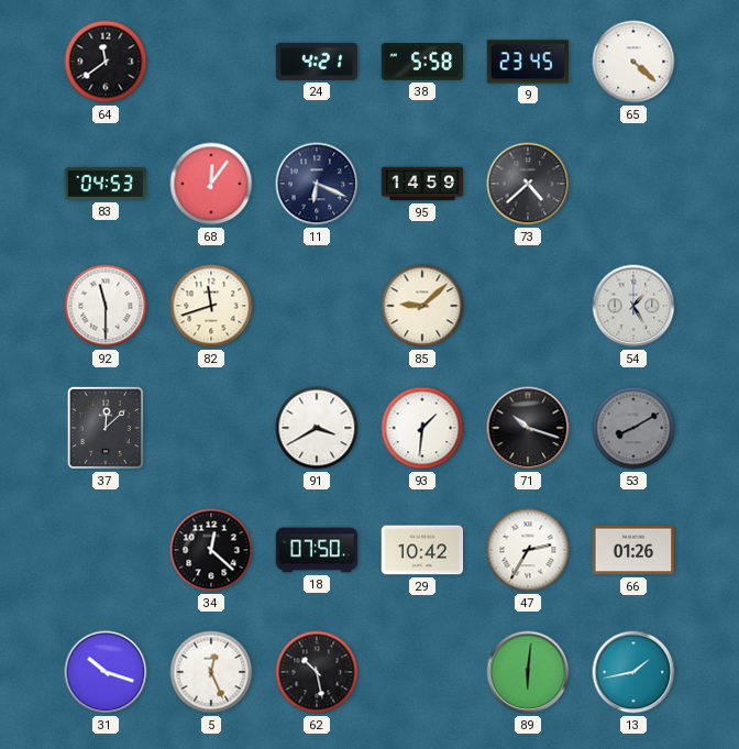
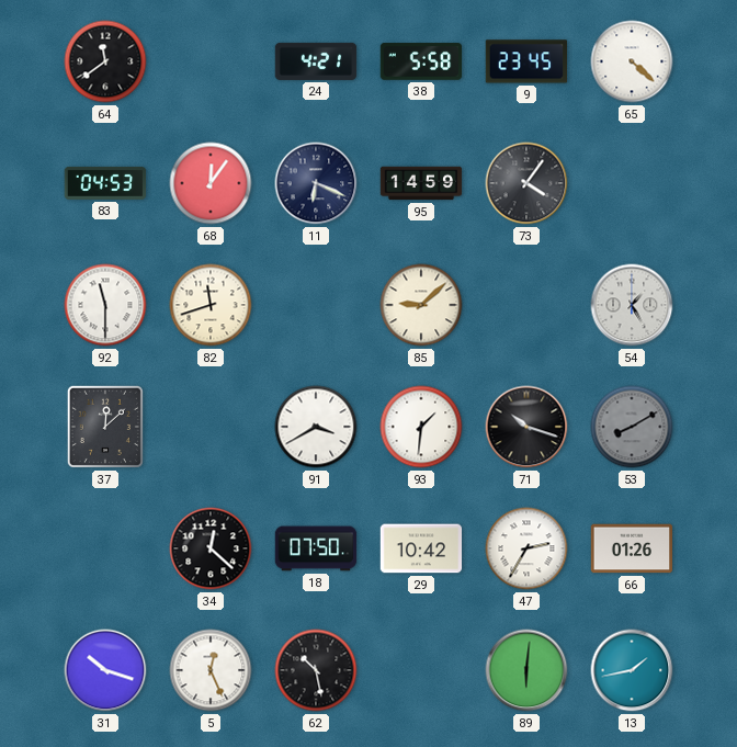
73: 4:38 -> 4:06 (526, 183)
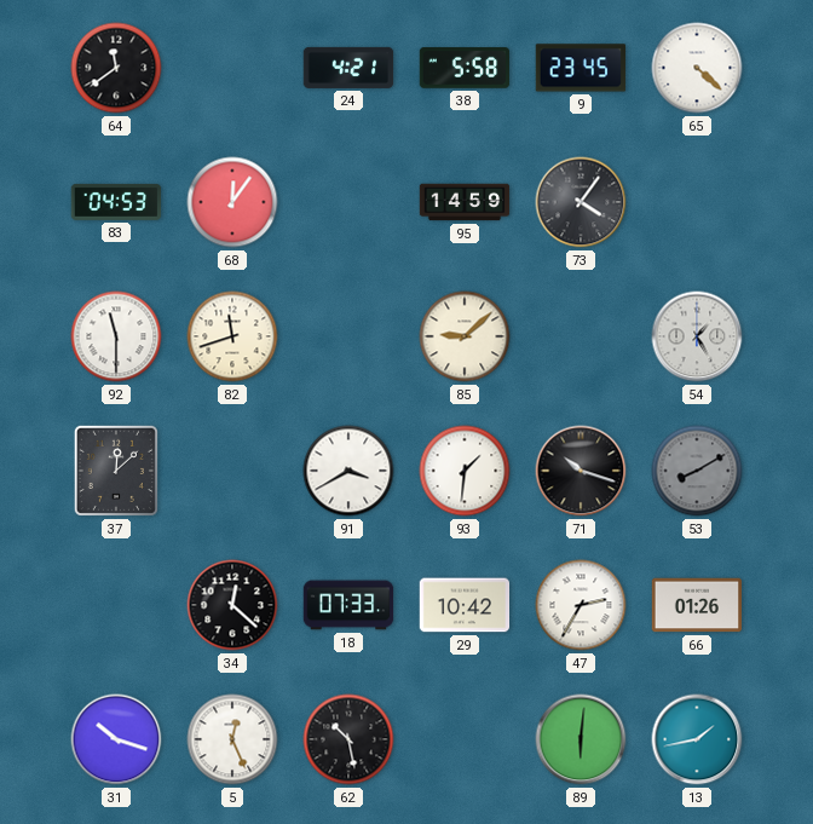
11: 6:19 -> none (316, 183)
18: 07:50 -> 07:33 (348, 605)
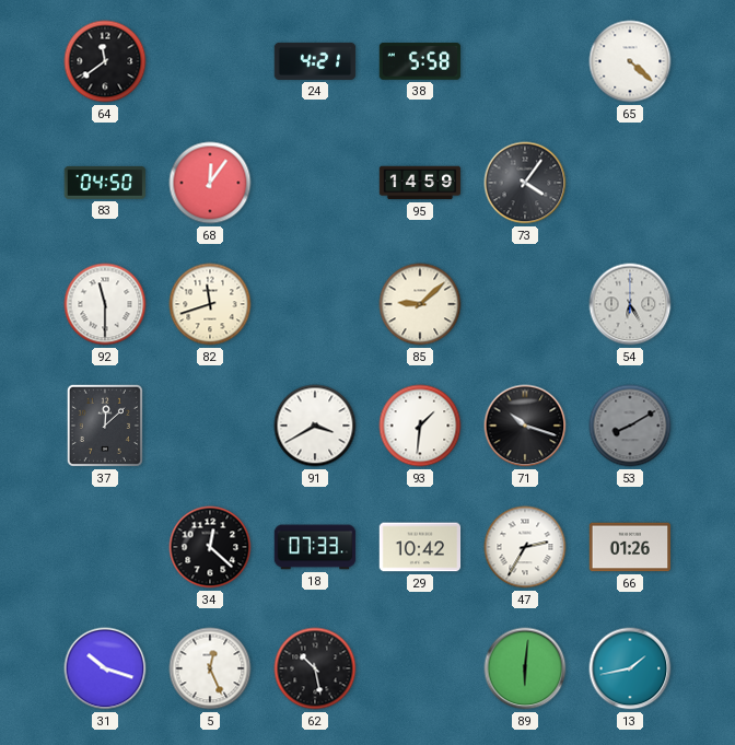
9: 23:45 -> none (581, 68)
83: 04:53 -> 04:50 (105, 183)
54: 1:25 -> 6:25 (630, 304)
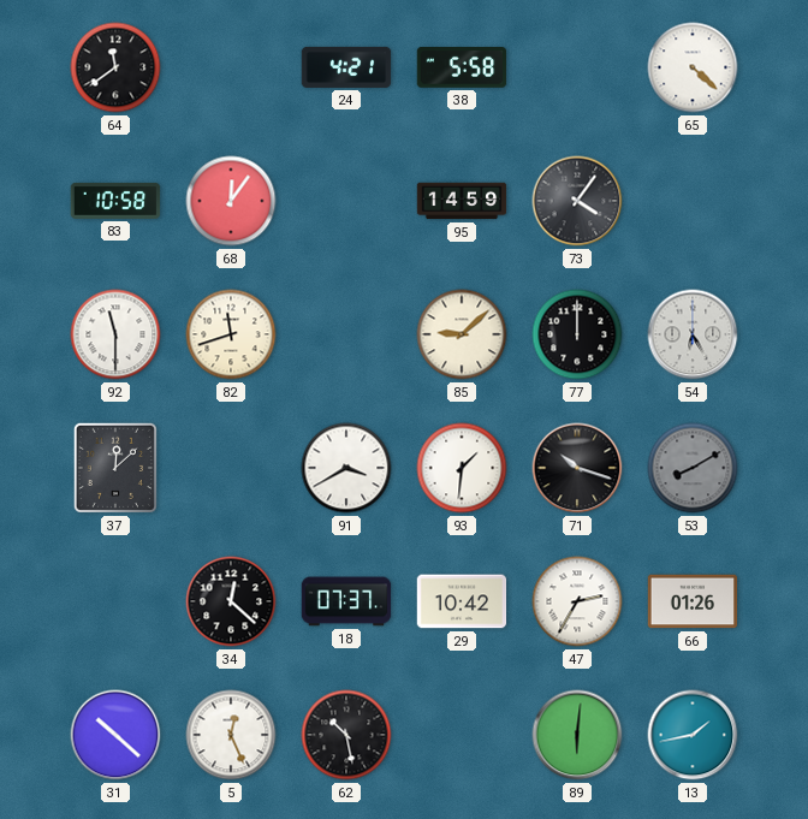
83: 04:50 -> 10:58 (115, 201)
77: none -> 12:00 (577, 334)
18: 07:33 -> 07:37 (346, 601)
31: 10:18 -> 10:22 (115, 735)
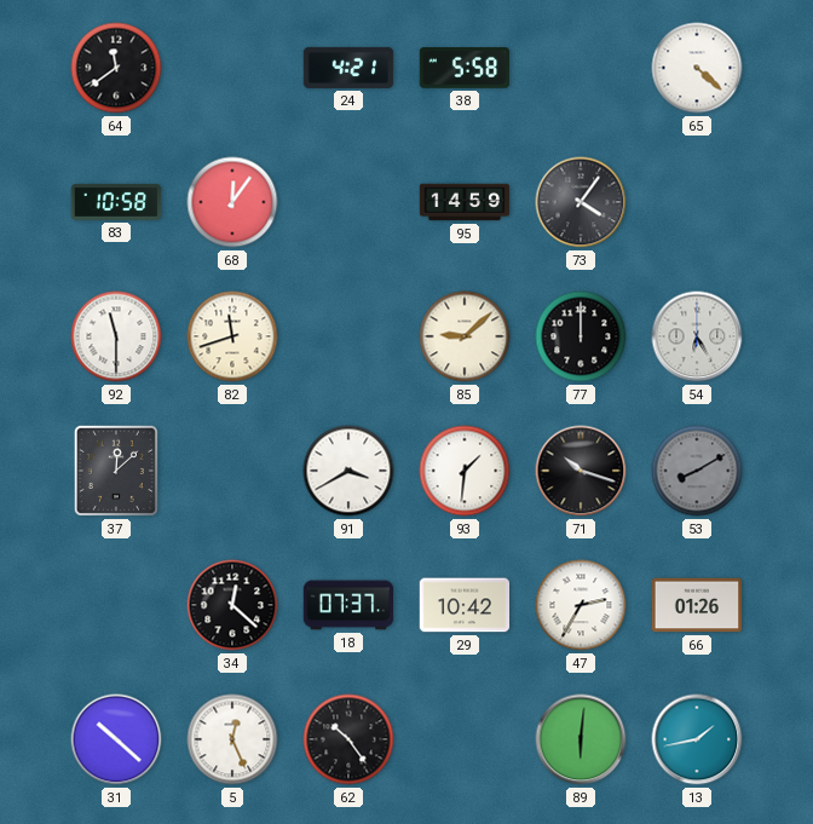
62: 10:28 -> 10:24 (348, 739)
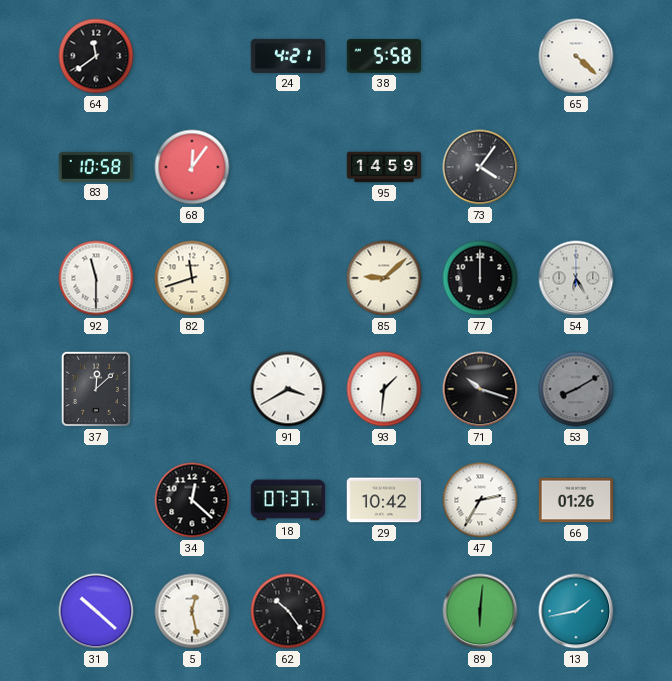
5: 12:26 -> 12:28 (192, 611)
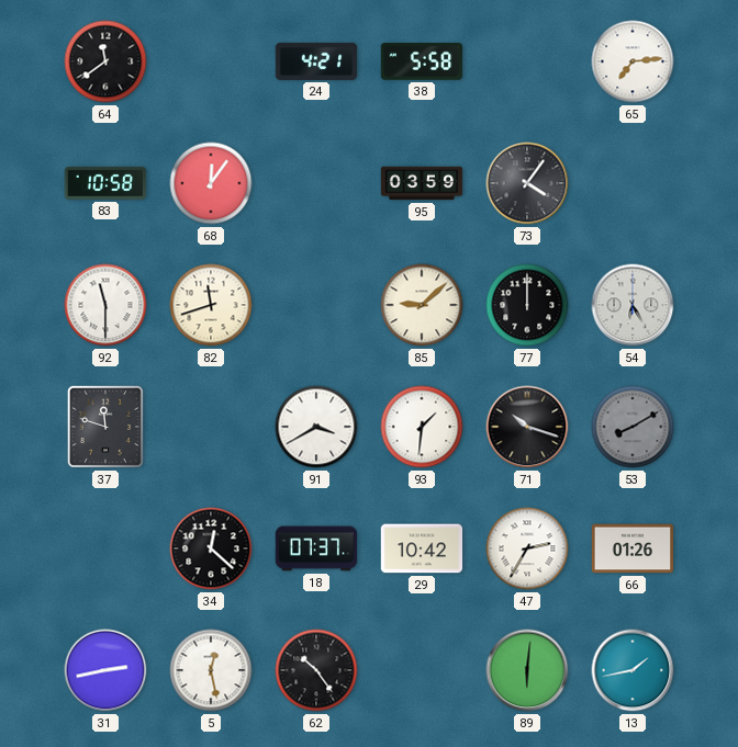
65: 4:22 -> 7:14 (633, 61)
95: 14:59 -> 03:59 (422, 183)
37: 12:08 -> 11:48 (105, 427)
31: 10:22 -> 2:43 (105, 670)
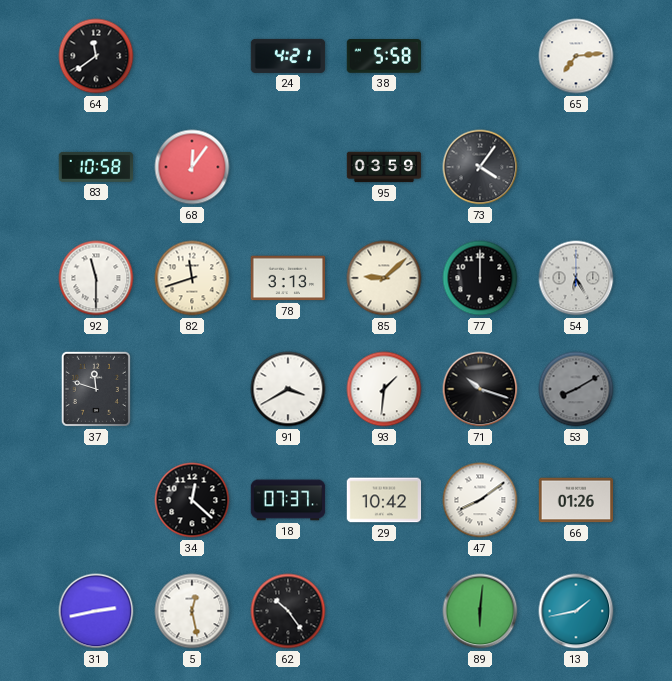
78: none -> 3:13 (288, 278)
47: 2:35 -> 8:09 (480, 500)
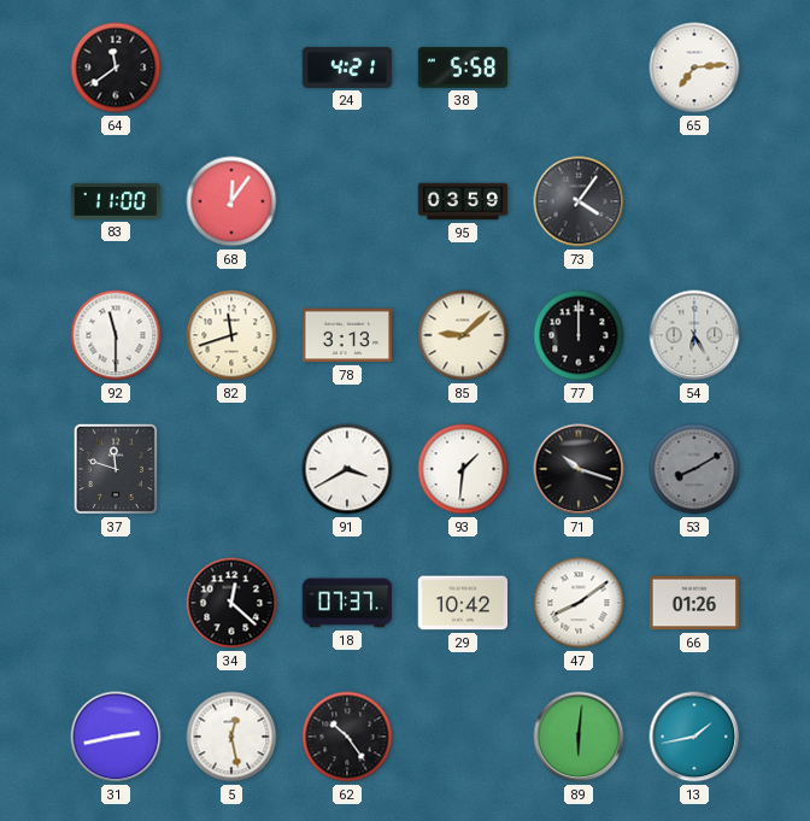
83: 10:58 -> 11:00 (116, 201)
